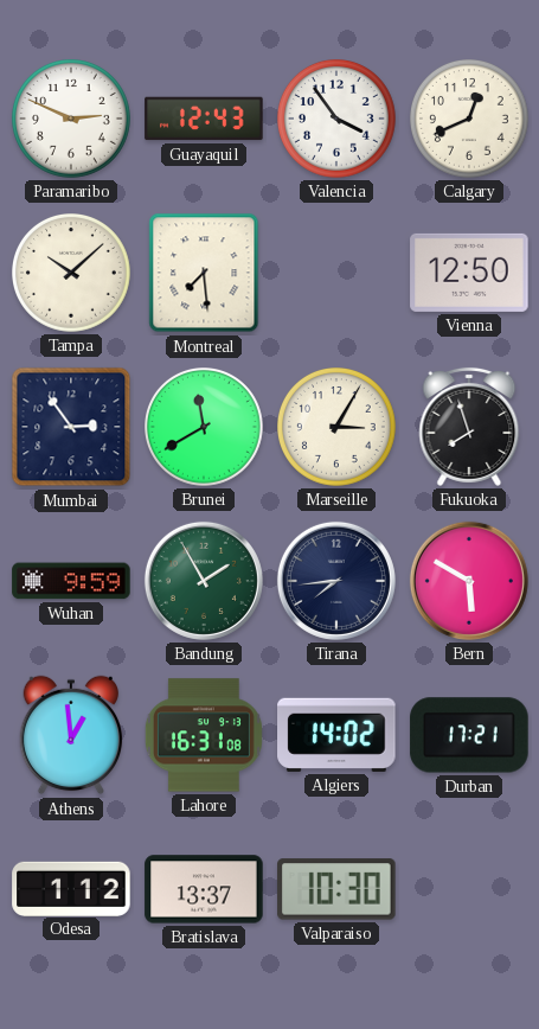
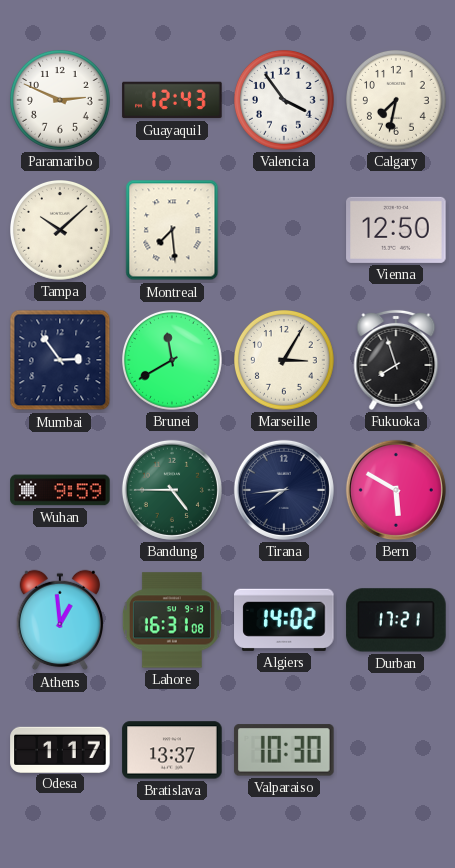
Calgary: 12:41 -> 7:32 (397, 101)
Bandung: 1:55 -> 4:45 (172, 490)
Odesa: 1:12 -> 1:17 (60, 749)
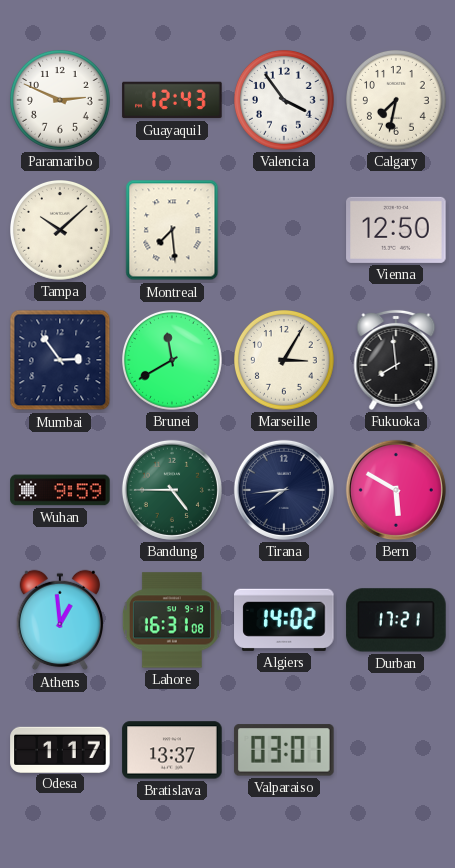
Fukuoka: 7:57 -> 7:59 (396, 360)
Valparaiso: 10:30 -> 03:01 (284, 750)
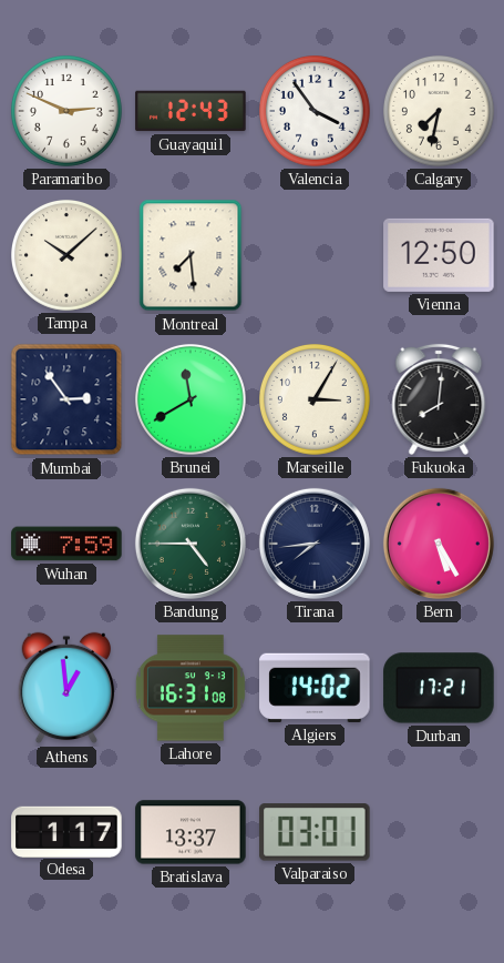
Fukuoka: 7:59 -> 8:01 (439, 399)
Wuhan: 9:59 -> 7:59 (66, 544)
Bern: 5:50 -> 5:25 (439, 544)
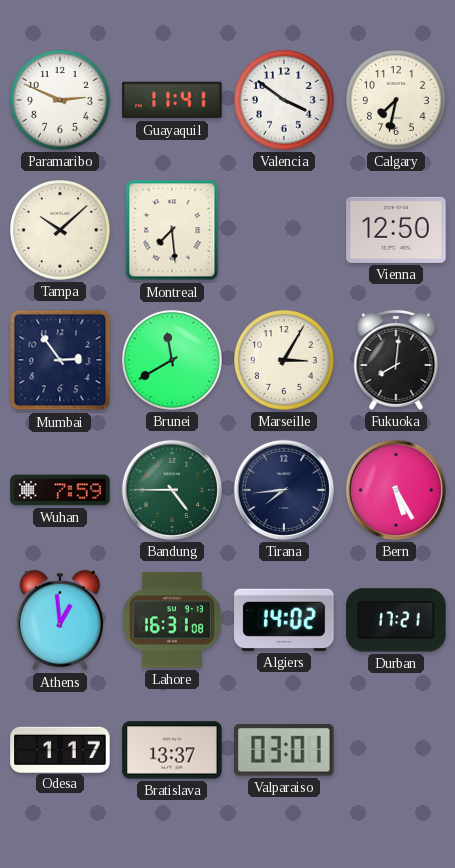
Guayaquil: 12:43 -> 11:41 (172, 100)
Valencia: 3:54 -> 3:51 (285, 101)
